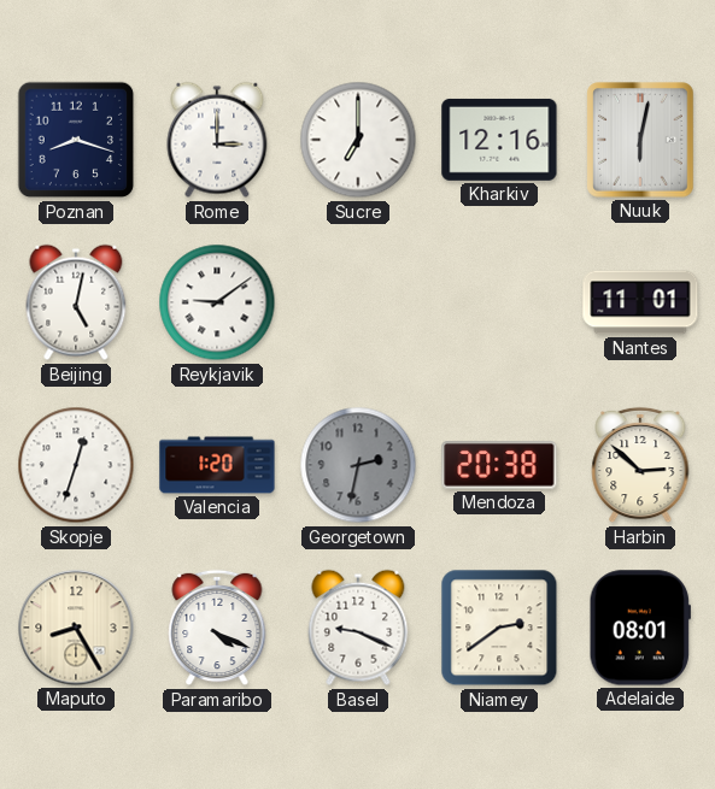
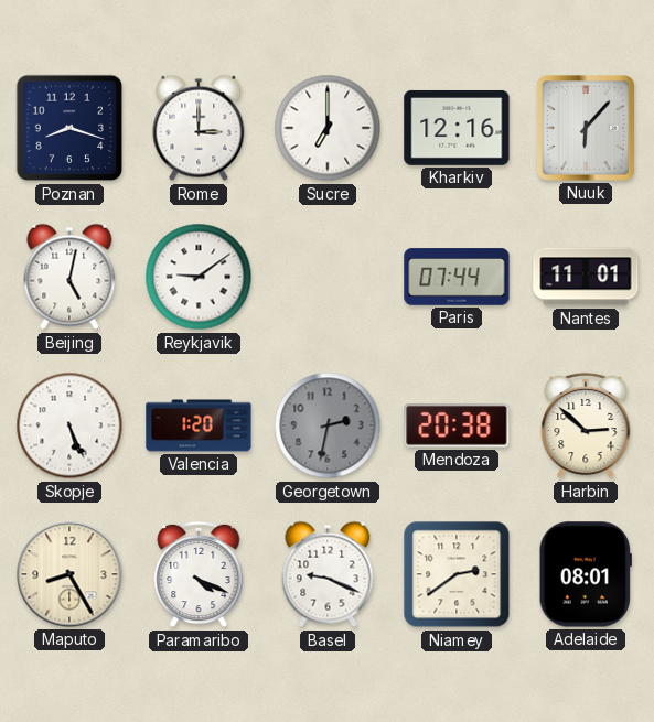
Nuuk: 6:02 -> 6:07 (586, 128)
Paris: none -> 07:44 (457, 277)
Skopje: 12:33 -> 5:26 (69, 425)
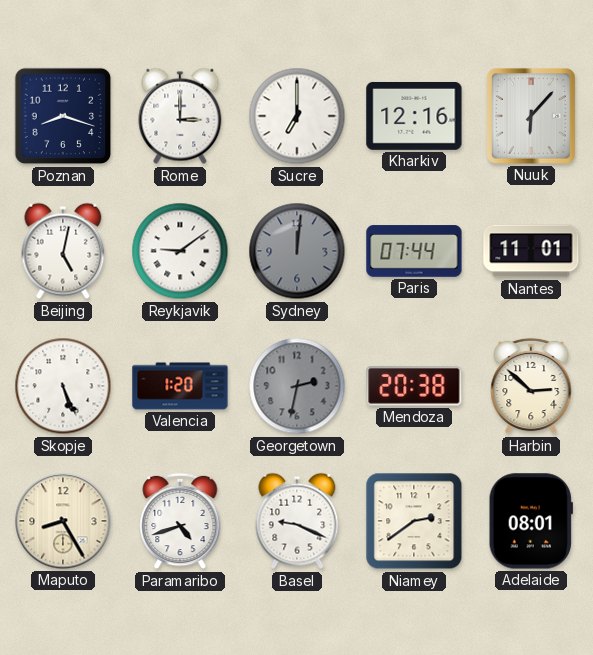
Sydney: none -> 12:01 (297, 251)
Paramaribo: 4:19 -> 4:42 (180, 521)
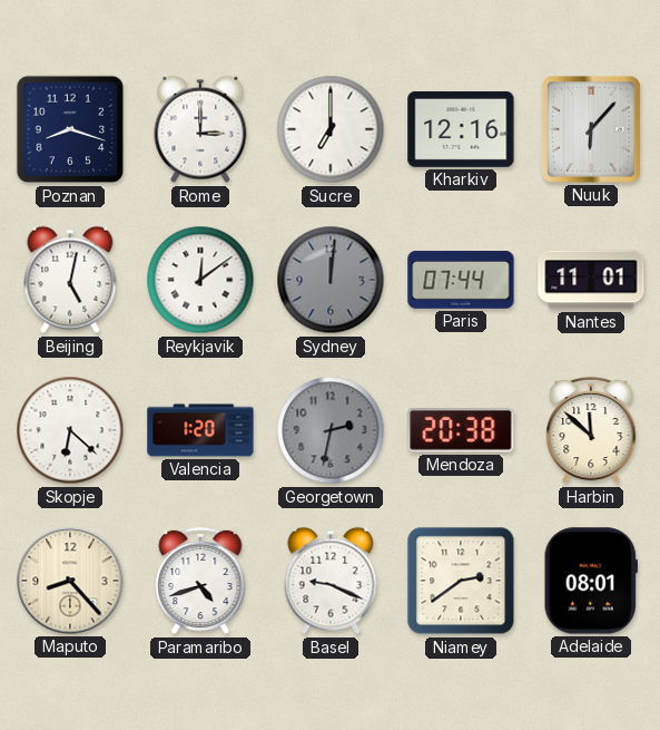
Reykjavik: 9:09 -> 12:09 (200, 280)
Skopje: 5:26 -> 6:22 (70, 430)
Harbin: 2:52 -> 11:52 (591, 430)
Maputo: 8:25 -> 8:23 (70, 581)
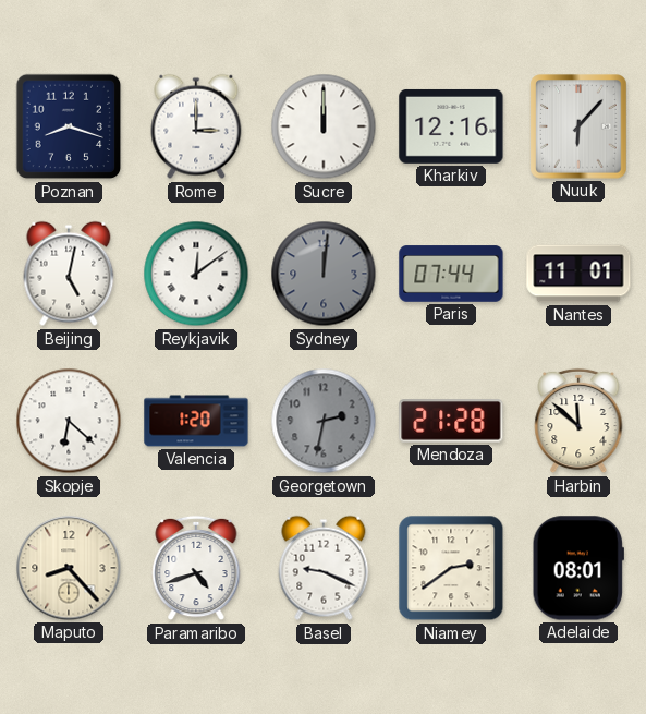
Sucre: 7:00 -> 12:00 (324, 126)
Mendoza: 20:38 -> 21:28 (451, 422)
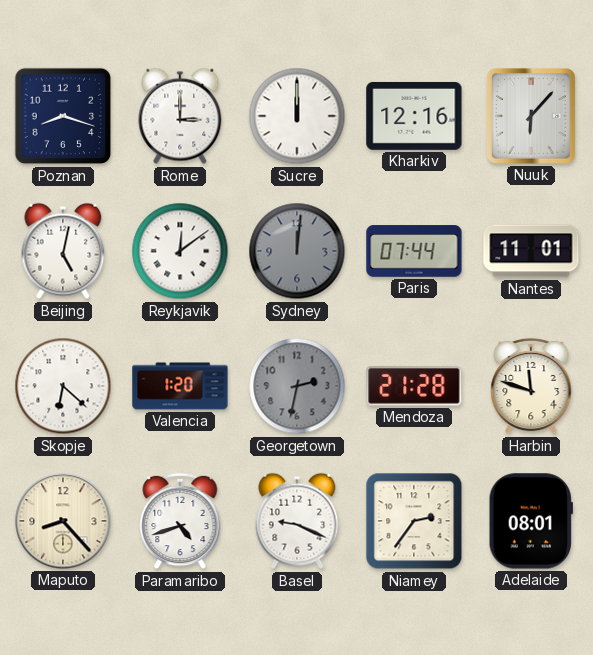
Harbin: 11:52 -> 11:48 (531, 386)
Niamey: 2:39 -> 2:36 (414, 521)
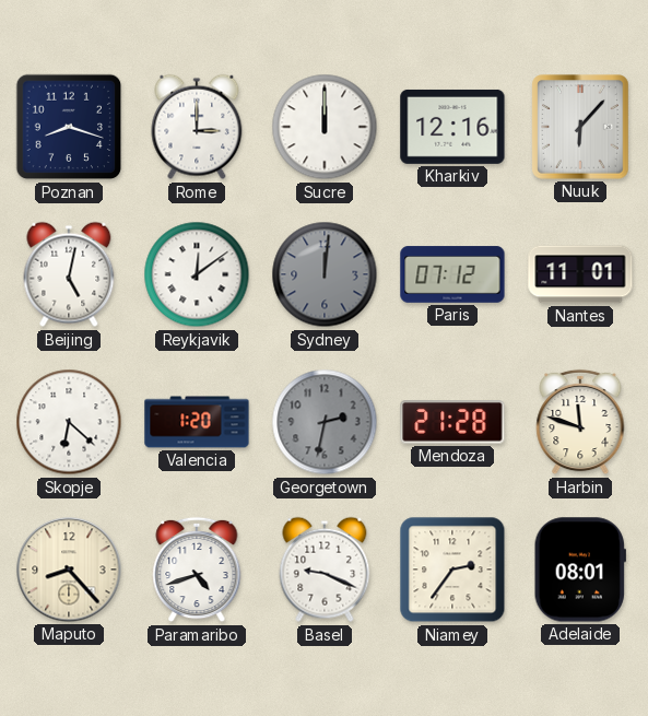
Paris: 07:44 -> 07:12 (452, 274)
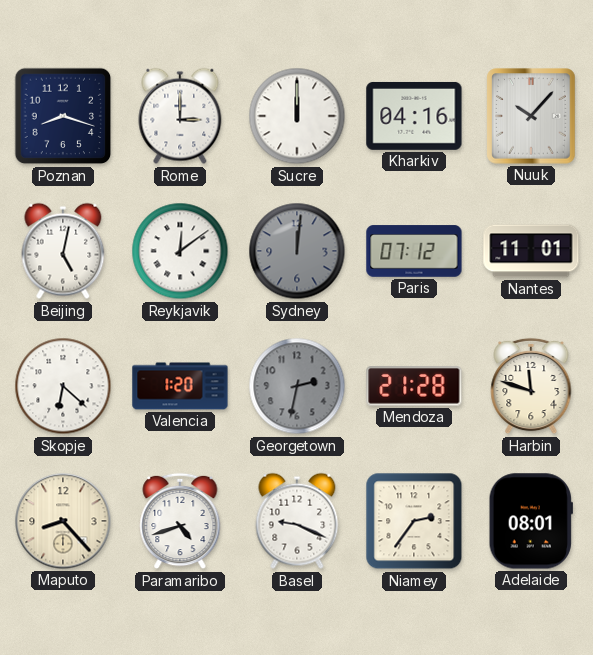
Kharkiv: 12:16 -> 04:16 (414, 116)
Nuuk: 6:07 -> 10:07 (531, 116)
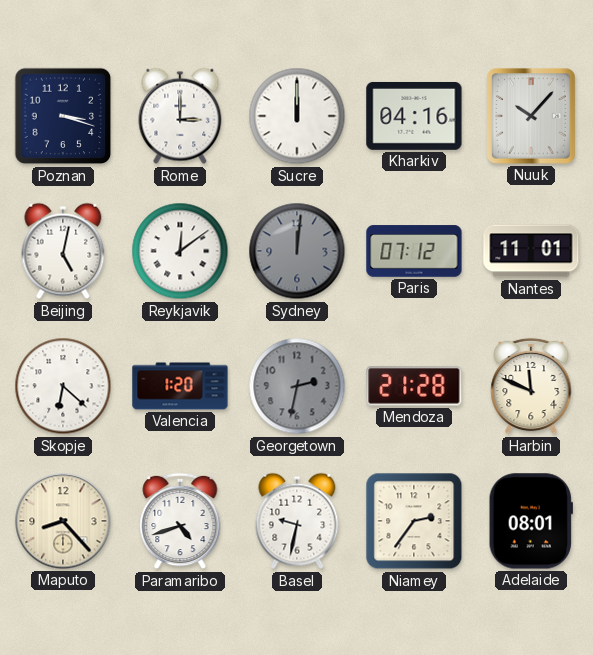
Poznan: 8:18 -> 3:18 (63, 116)
Harbin: 11:48 -> 11:49 (531, 386)
Basel: 9:19 -> 9:32 (297, 521)
